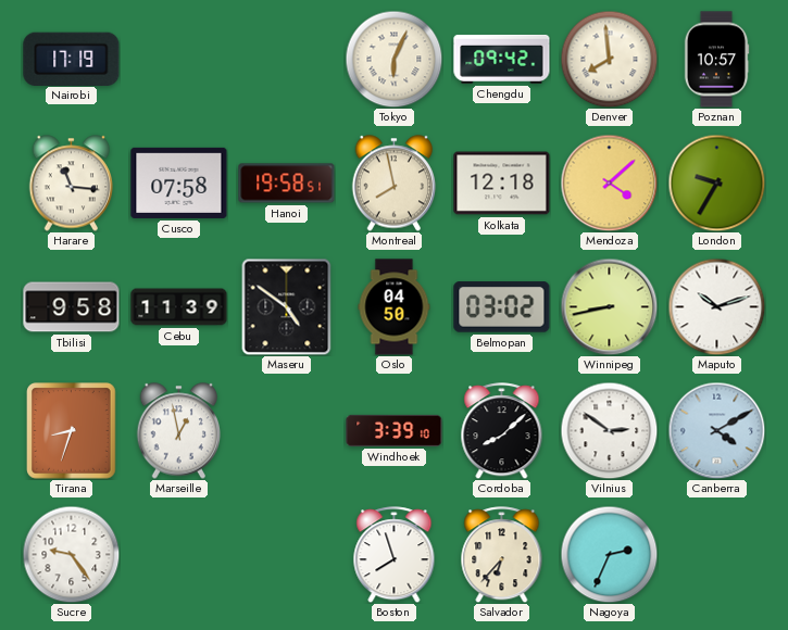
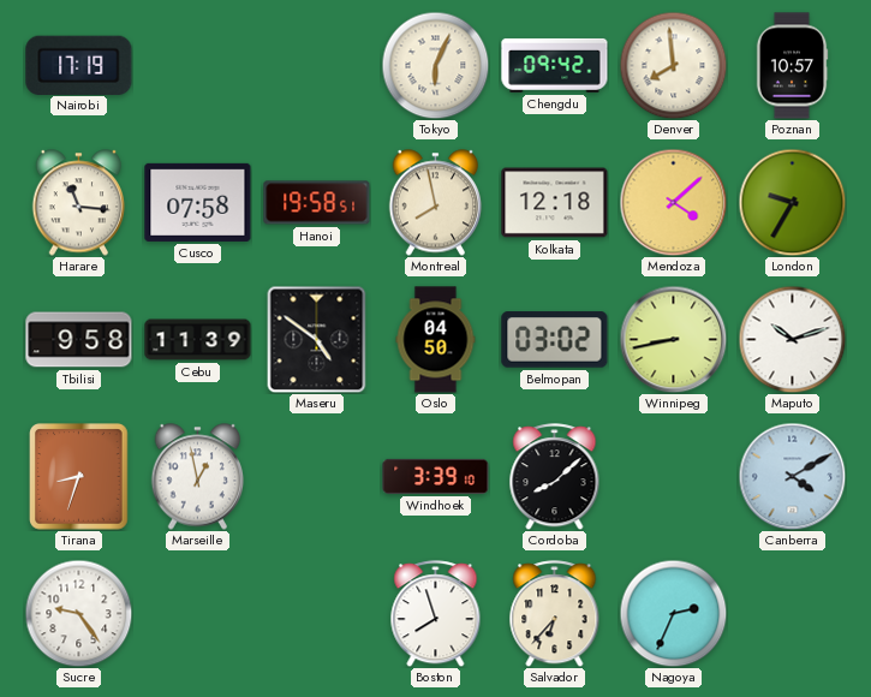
Vilnius: 2:51 -> none (609, 430)
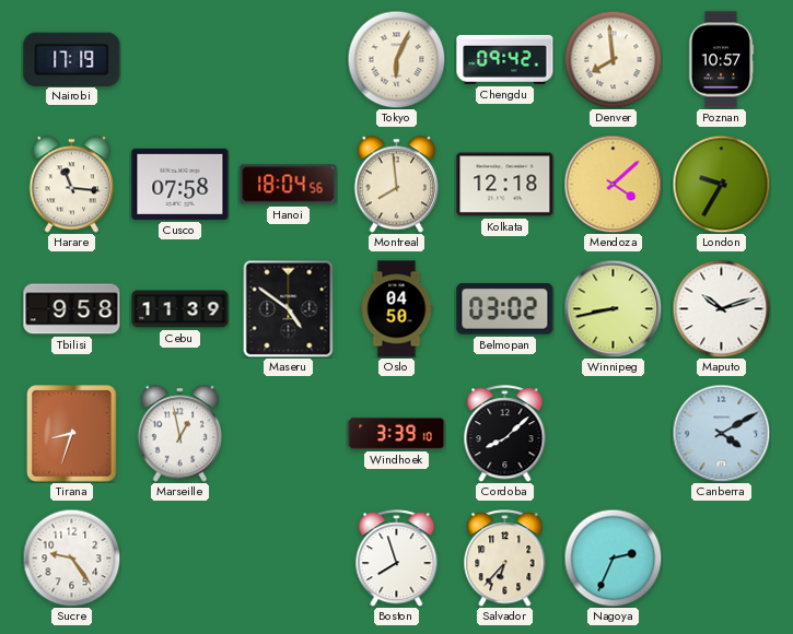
Hanoi: 19:58 -> 18:04 (289, 185)
Montreal: 7:58 -> 7:59 (397, 185)
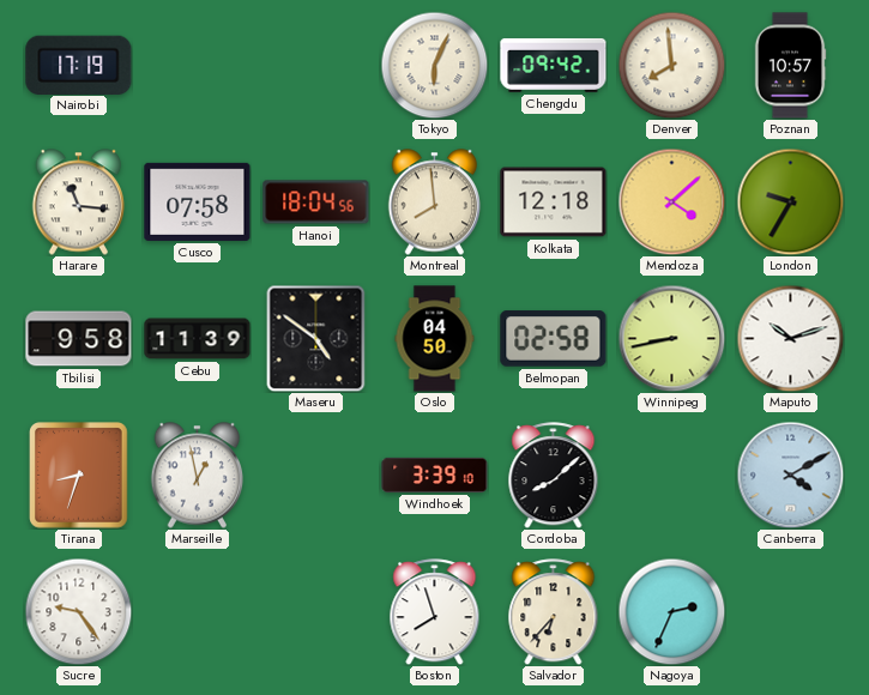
Belmopan: 03:02 -> 02:58 (554, 339)
